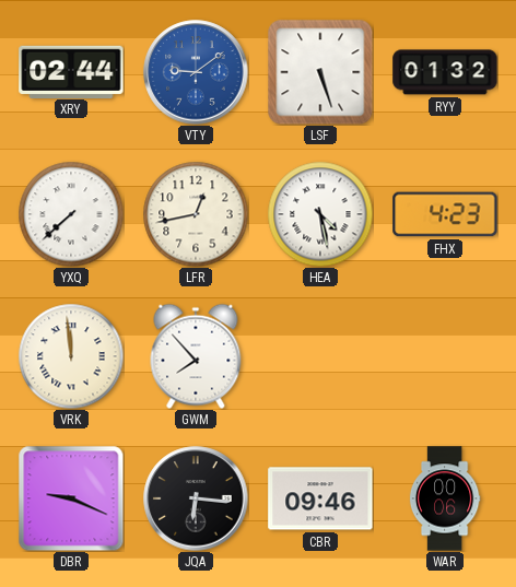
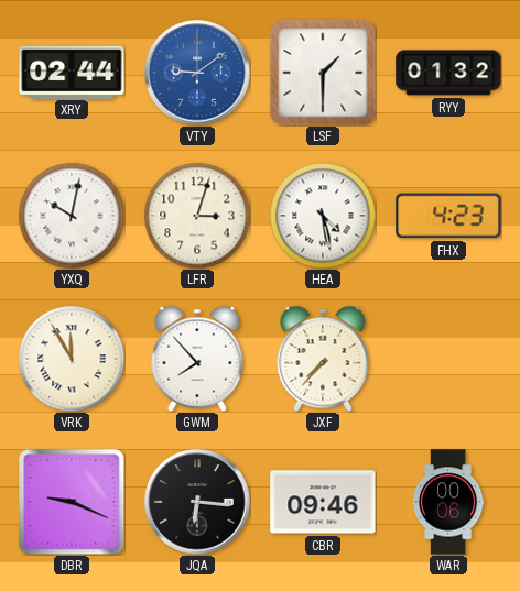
LSF: 5:27 -> 1:30 (323, 73)
YXQ: 7:38 -> 10:02 (72, 216)
LFR: 12:43 -> 3:03 (197, 216)
VRK: 11:59 -> 11:55 (72, 359)
JXF: none -> 7:37 (323, 359)
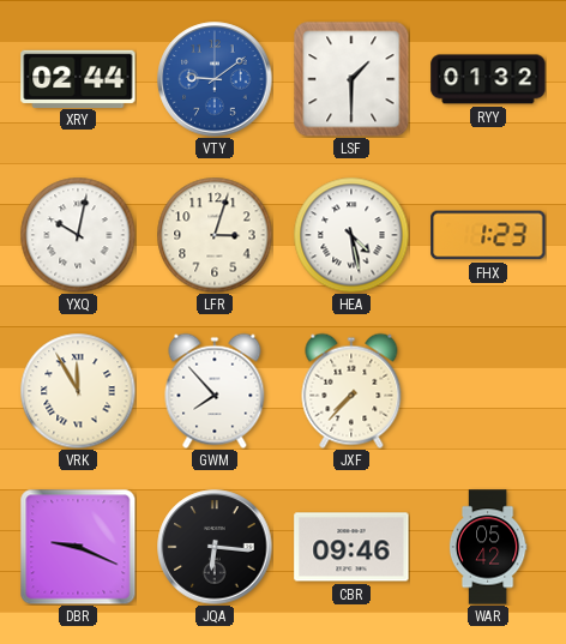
FHX: 4:23 -> 1:23 (488, 235)
WAR: 00:06 -> 05:42 (488, 547)
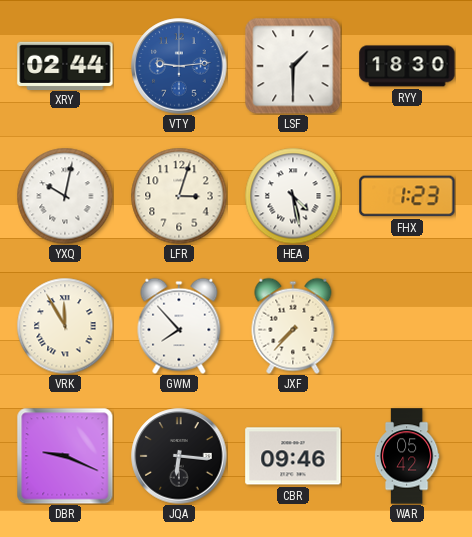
VTY: 9:09 -> 9:14 (179, 66)
RYY: 01:32 -> 18:30 (407, 66)
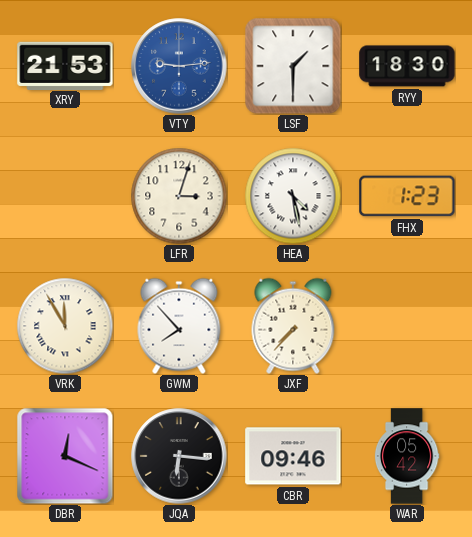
XRY: 02:44 -> 21:53 (65, 65)
YXQ: 10:02 -> none (65, 196)
DBR: 9:19 -> 12:19 (65, 456)
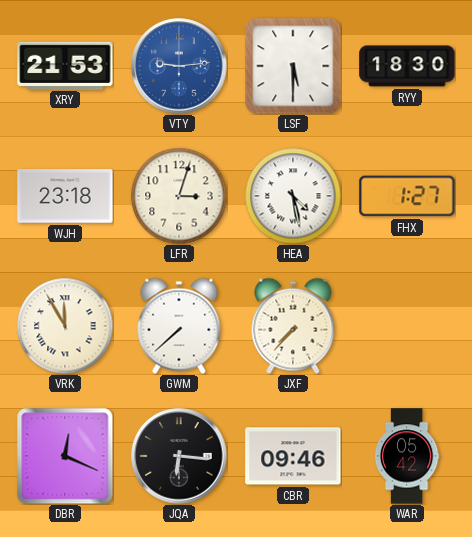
LSF: 1:30 -> 5:30 (293, 66)
WJH: none -> 23:18 (65, 196)
FHX: 1:23 -> 1:27 (407, 196)
GWM: 7:53 -> 7:38 (179, 326)
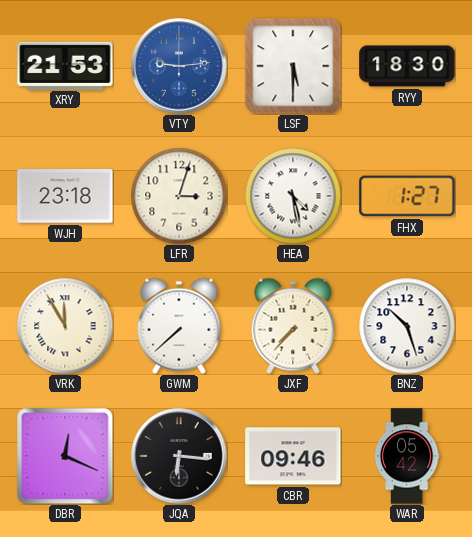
BNZ: none -> 10:27 (407, 326)
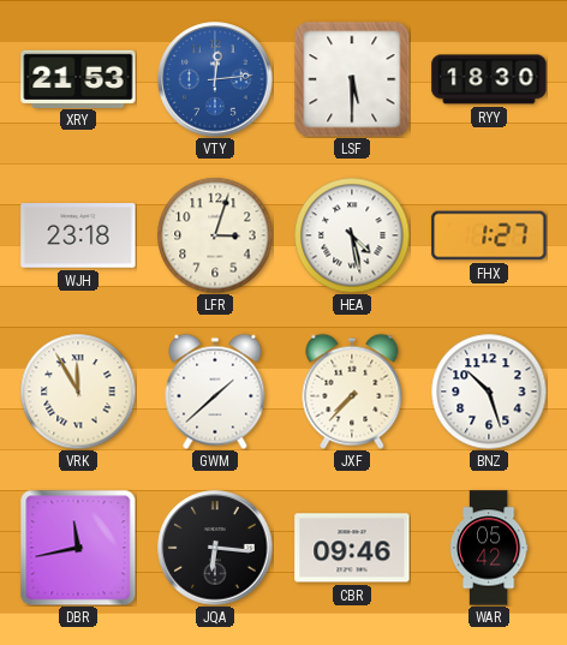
VTY: 9:14 -> 12:14 (215, 79)
GWM: 7:38 -> 1:38 (215, 392)
DBR: 12:19 -> 11:43 (78, 548)
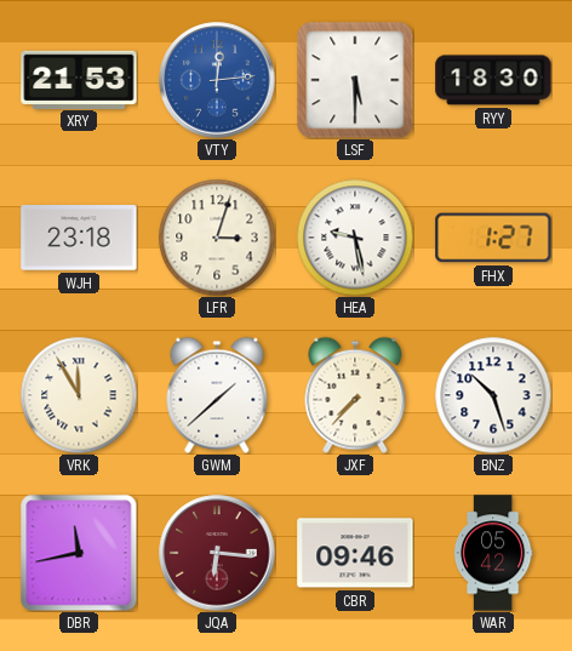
HEA: 4:28 -> 9:28 (355, 238)
JQA dial: black -> burgundy (217, 553)
